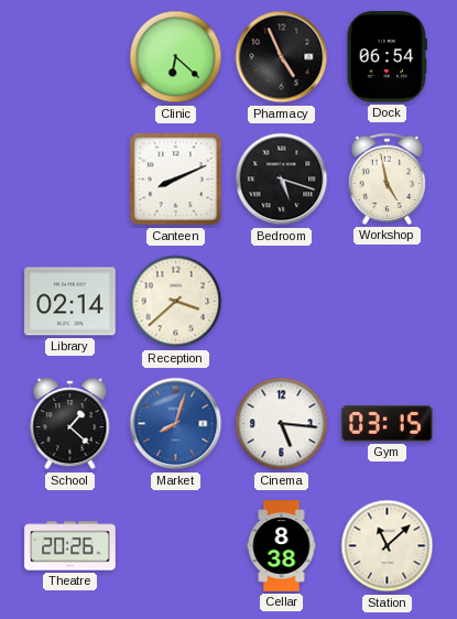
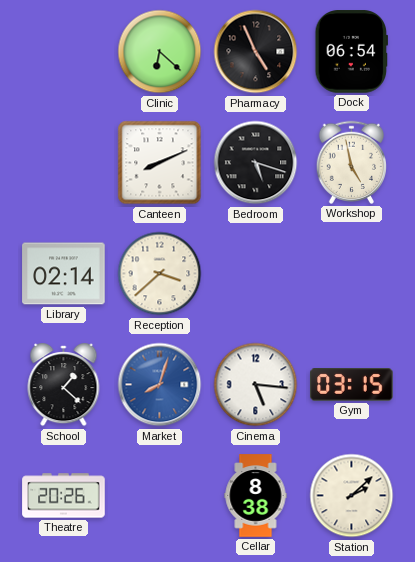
Station: 11:08 -> 2:08 (352, 496)
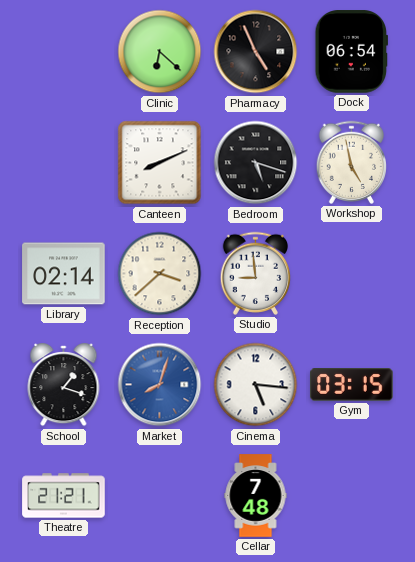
Studio: none -> 8:59 (255, 273)
School: 1:22 -> 1:18 (64, 385)
Theatre: 20:26 -> 21:21 (64, 496)
Cellar: 8:38 -> 7:48 (256, 496)
Station: 2:08 -> none (352, 496)
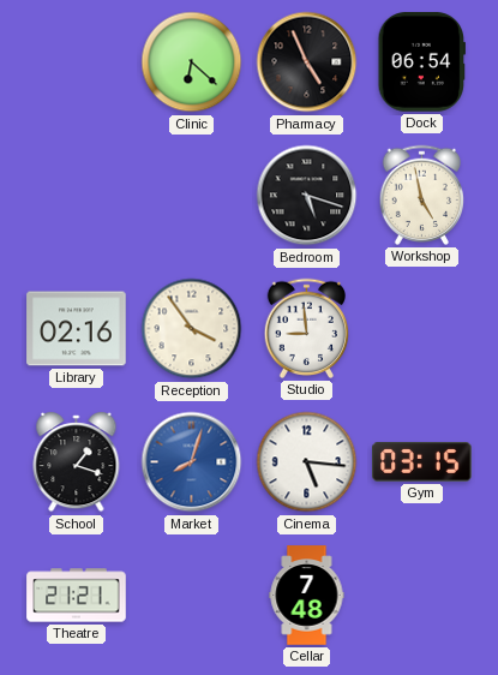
Canteen: 8:11 -> none (160, 163)
Library: 02:14 -> 02:16 (77, 329)
Reception: 3:38 -> 3:54 (192, 329)
